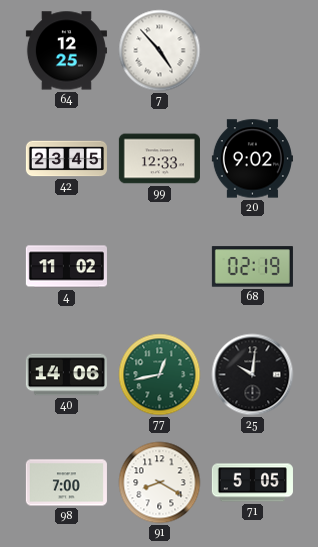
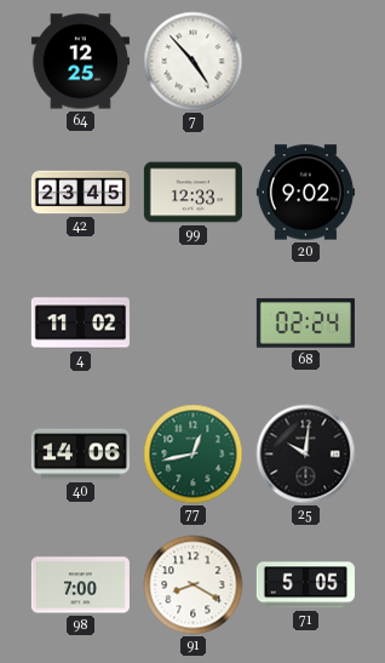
68: 02:19 -> 02:24 (305, 324)
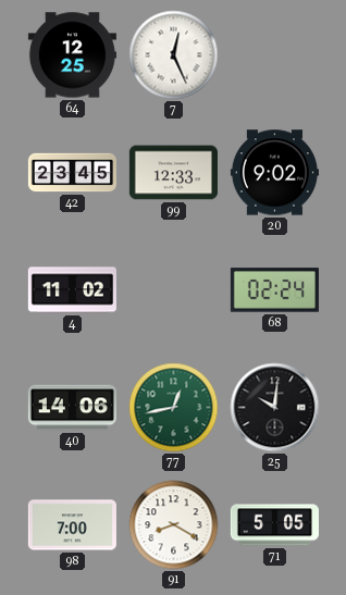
7: 4:53 -> 12:26 (174, 55)
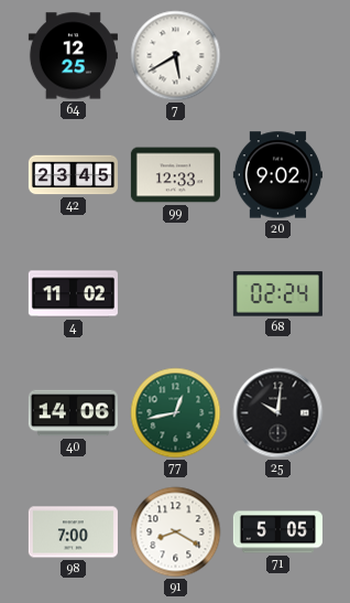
7: 12:26 -> 5:40 (176, 56)
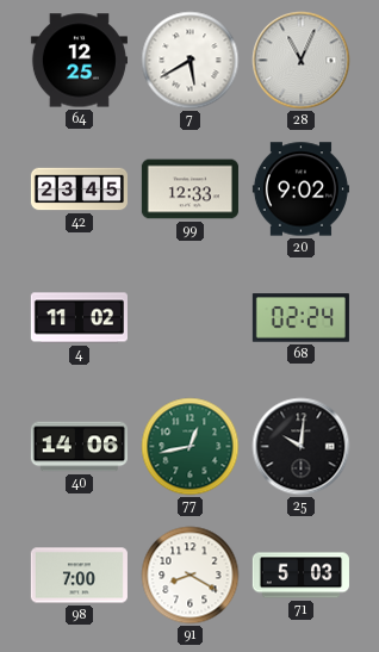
28: none -> 11:04 (302, 61)
71: 5:05 -> 5:03 (300, 576)
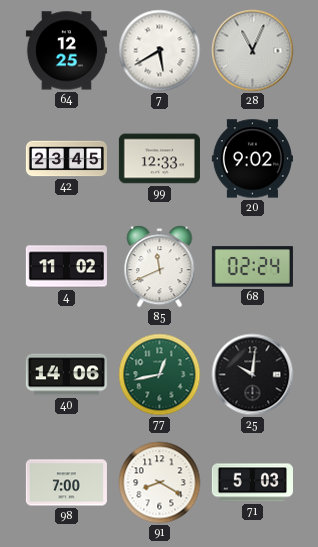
85: none -> 11:41 (160, 267)
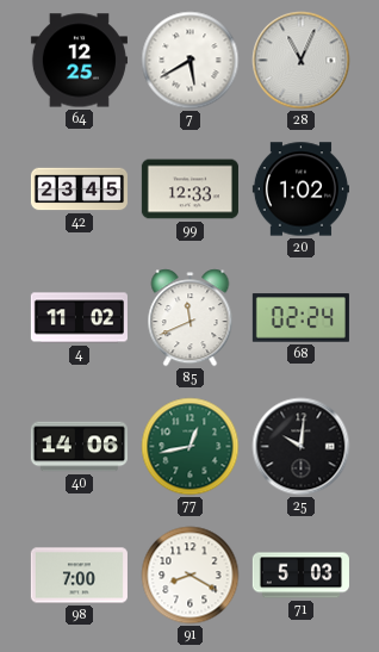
20: 9:02 -> 1:02 (300, 190)
